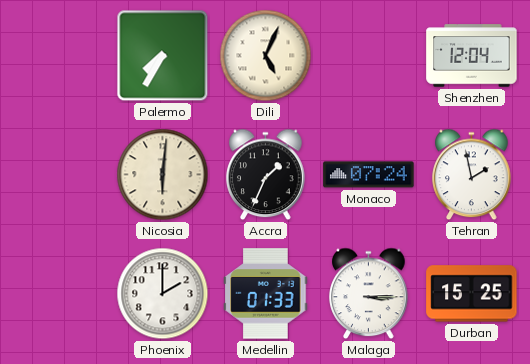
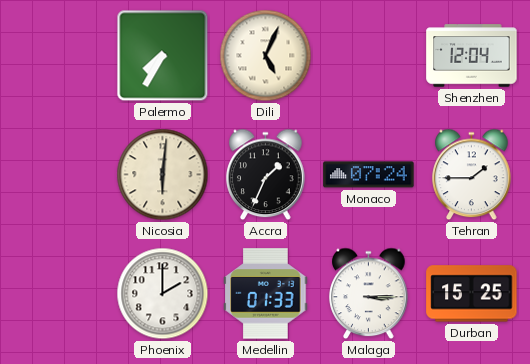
Tehran: 1:58 -> 1:45 (472, 175)
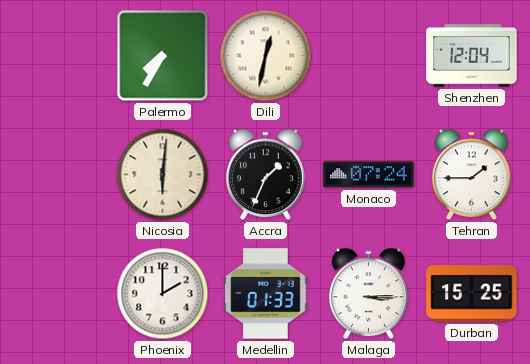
Dili: 5:04 -> 12:32 (266, 56)
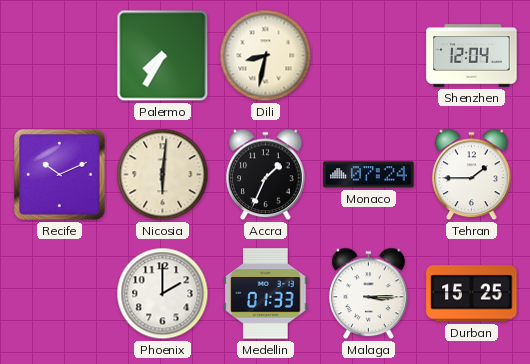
Dili: 12:32 -> 8:32 (266, 56)
Recife: none -> 10:11 (60, 175)
